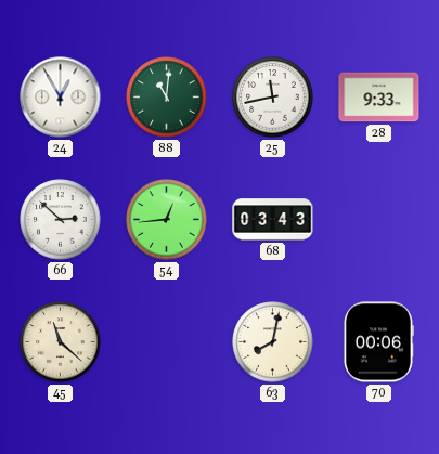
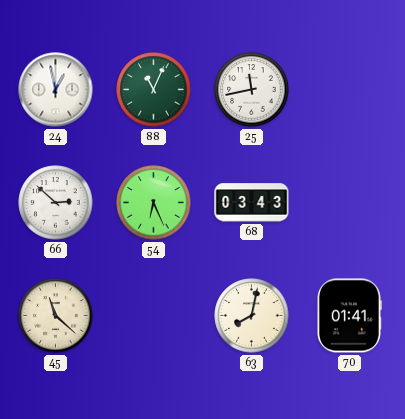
24: 12:55 -> 12:58 (56, 90)
88: 11:01 -> 11:04 (154, 90)
28: 9:33 -> none (379, 98)
54: 12:44 -> 6:26 (154, 203)
70: 00:06 -> 01:41 (349, 316)
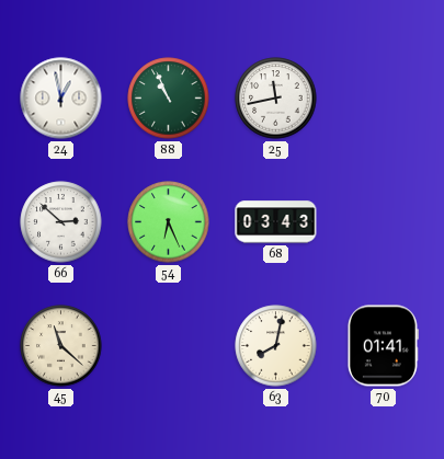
88: 11:04 -> 10:56 (169, 99)
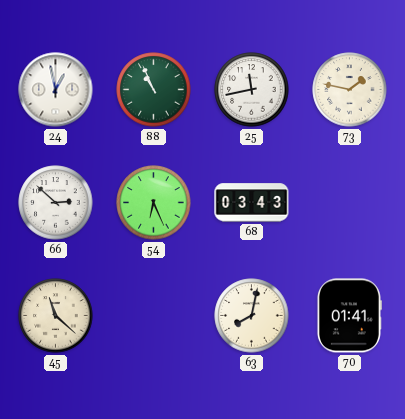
73: none -> 1:47 (350, 90)
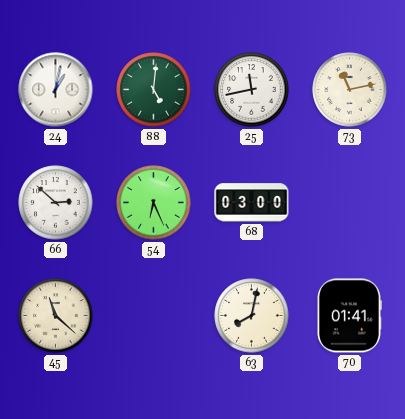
24: 12:58 -> 1:02 (56, 90)
88: 10:56 -> 5:01 (154, 90)
73: 1:47 -> 11:13 (350, 90)
68: 03:43 -> 03:00 (252, 203)
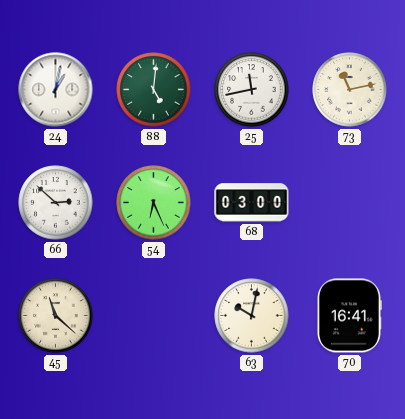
63: 8:02 -> 10:02 (252, 316)
70: 01:41 -> 16:41 (349, 316)
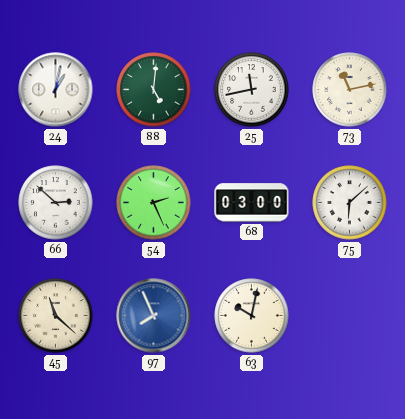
54: 6:26 -> 2:26 (154, 203)
75: none -> 6:08 (350, 203)
97: none -> 7:56 (154, 316)
70: 16:41 -> none (349, 316)
